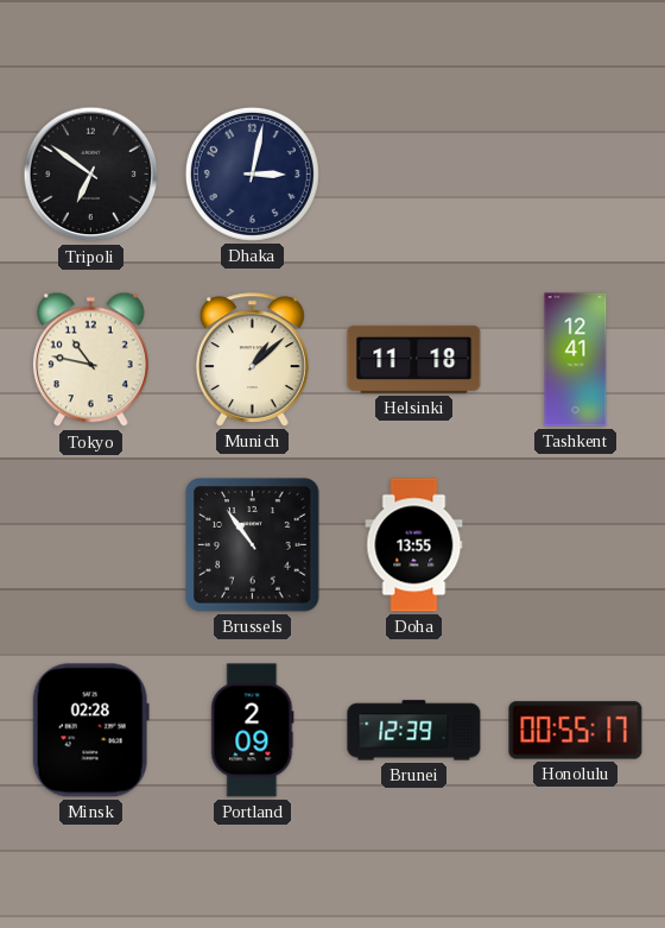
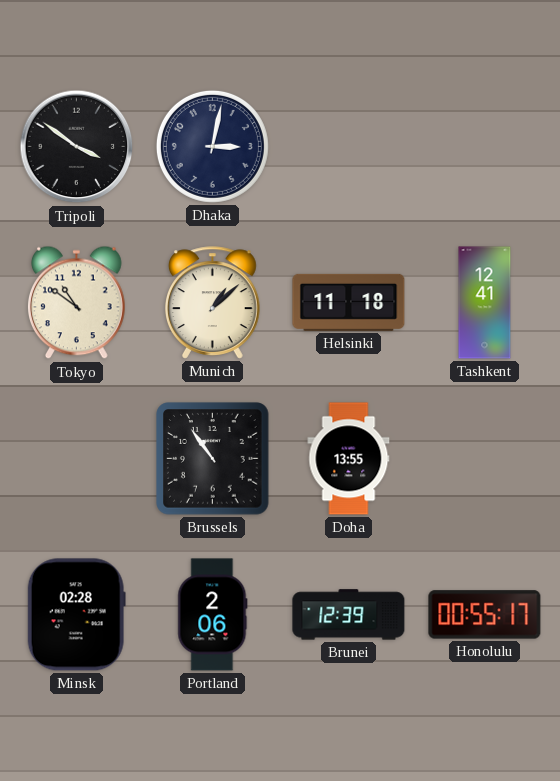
Tripoli: 6:51 -> 3:51 (77, 147)
Tokyo: 10:47 -> 10:51 (77, 303)
Portland: 2:09 -> 2:06 (213, 615)
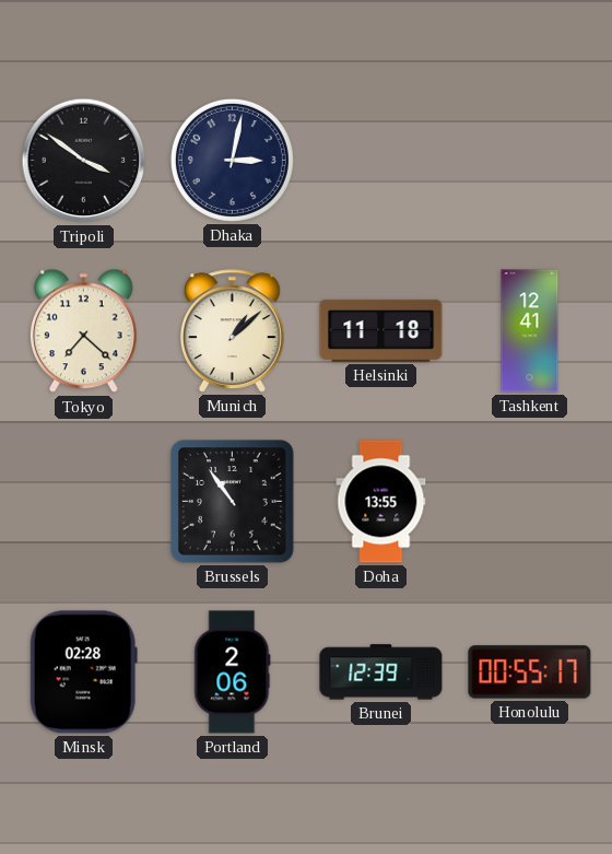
Tokyo: 10:51 -> 7:22 (84, 331)
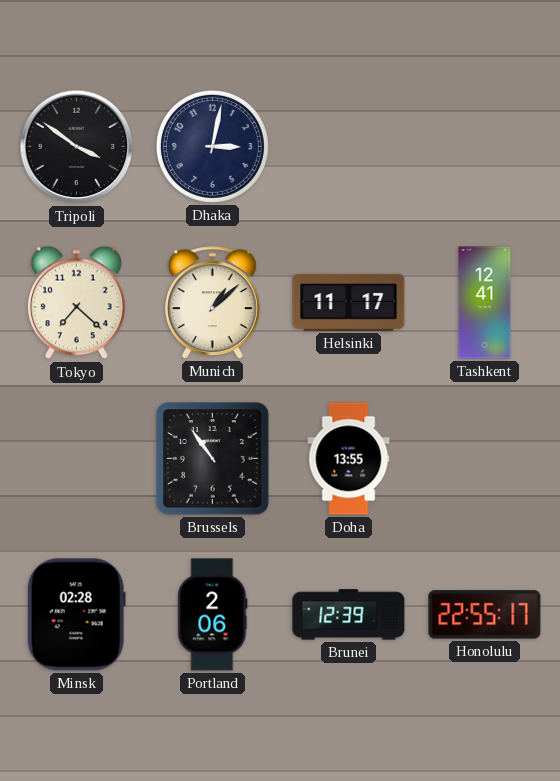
Helsinki: 11:18 -> 11:17 (349, 302)
Honolulu: 00:55 -> 22:55 (485, 615)
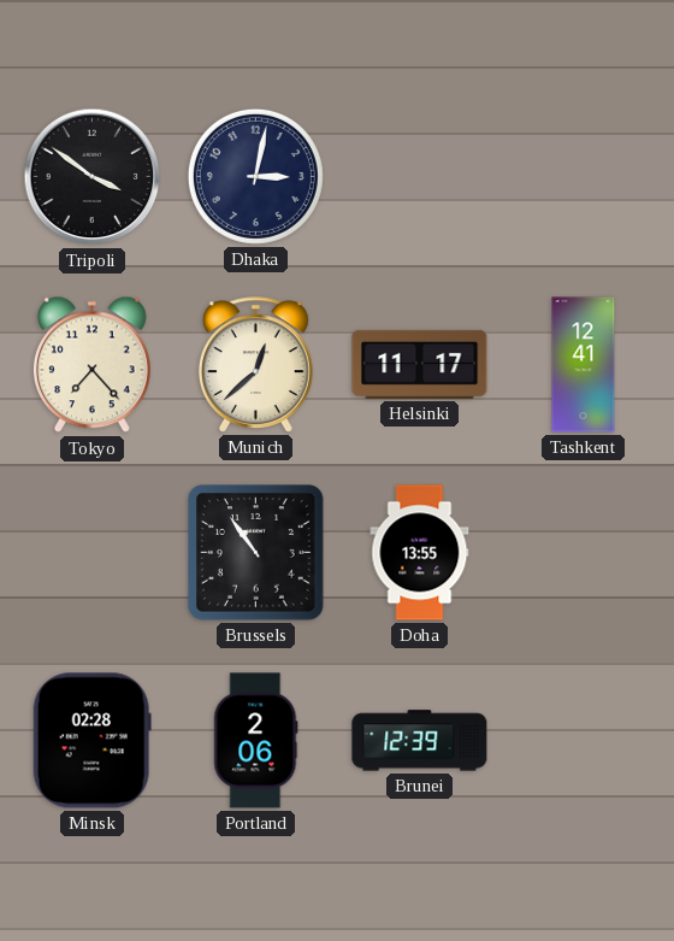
Tokyo: 7:22 -> 7:23 (93, 365)
Munich: 1:08 -> 12:38 (256, 365)
Honolulu: 22:55 -> none (485, 615)
